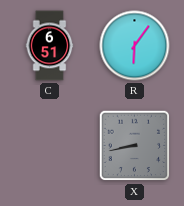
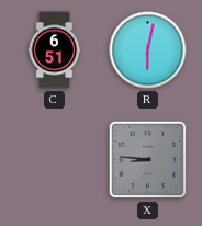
R: 6:06 -> 6:02 (148, 50)
X: 8:43 -> 8:46 (148, 160)
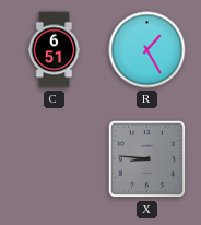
R: 6:02 -> 1:25 (147, 50)
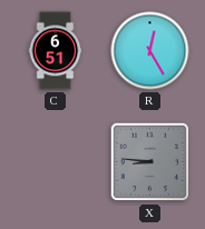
R: 1:25 -> 12:25 (150, 51)
